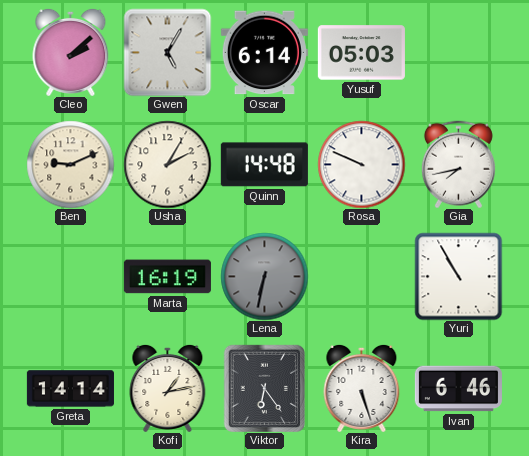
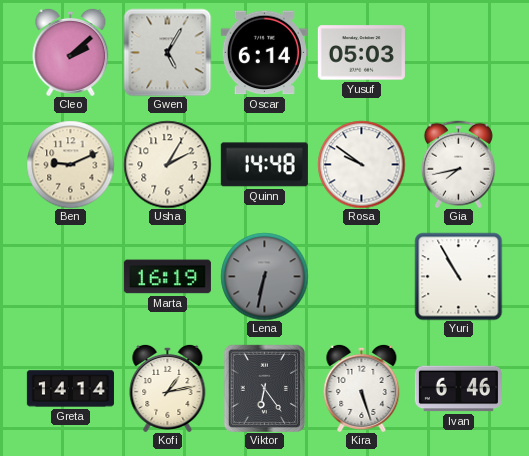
Rosa: 9:49 -> 9:51 (361, 164)
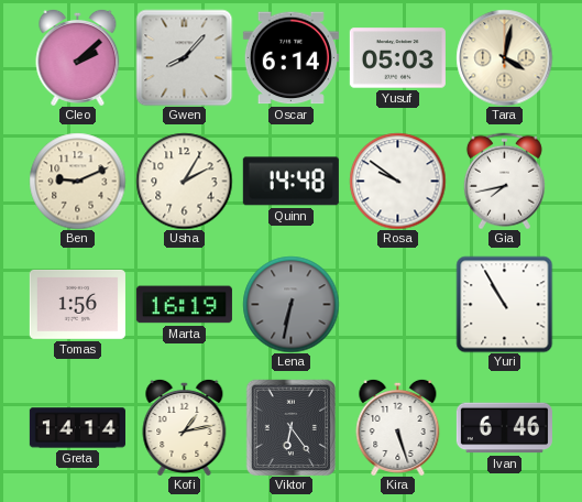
Gwen: 5:05 -> 8:07 (184, 57)
Tara: none -> 4:02 (504, 57)
Tomas: none -> 1:56 (77, 304)
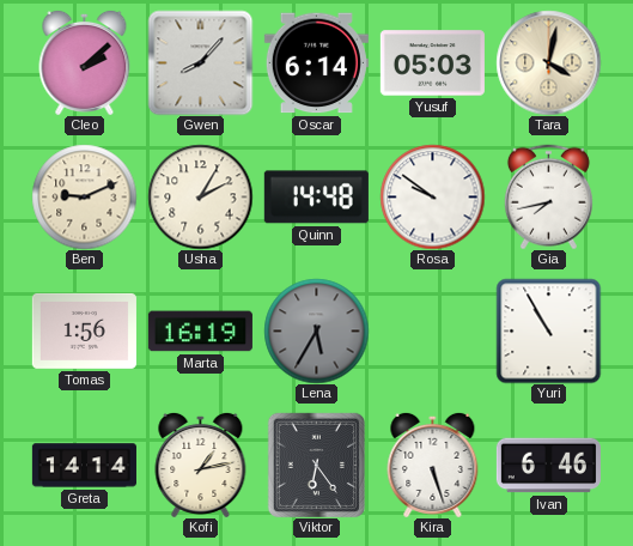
Lena: 6:32 -> 5:35 (316, 330)
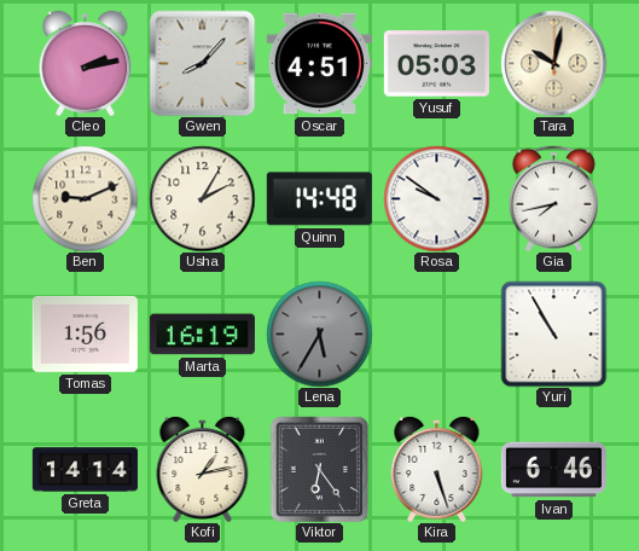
Cleo: 2:08 -> 2:13 (86, 63)
Oscar: 6:14 -> 4:51 (319, 64)
Tara: 4:02 -> 10:02 (553, 63)
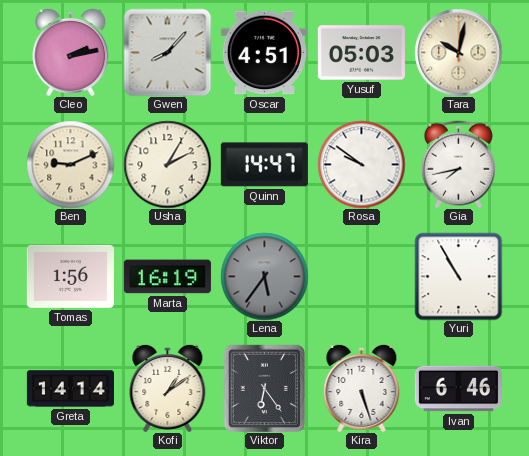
Quinn: 14:48 -> 14:47 (264, 165)
Lena: 5:35 -> 5:36 (264, 276)
Kofi: 1:13 -> 1:09 (168, 388)
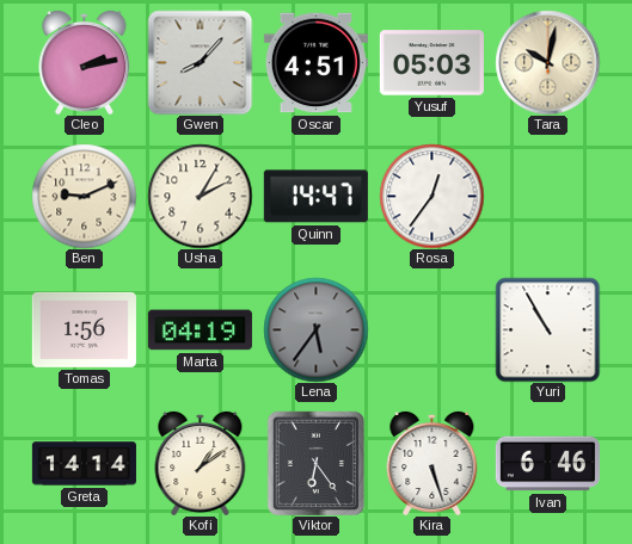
Rosa: 9:51 -> 12:36 (431, 196)
Gia: 7:43 -> none (458, 164)
Marta: 16:19 -> 04:19 (200, 330)
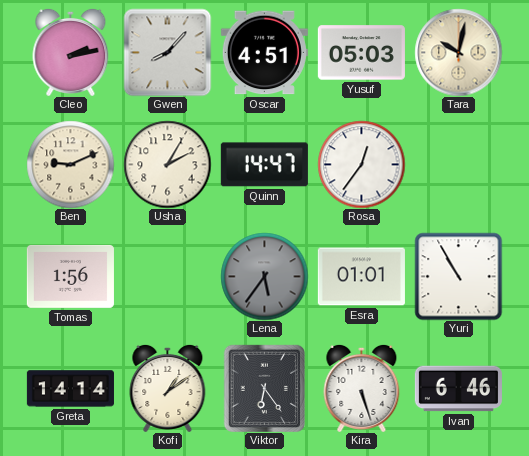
Marta: 04:19 -> none (200, 330)
Esra: none -> 01:01 (361, 277)
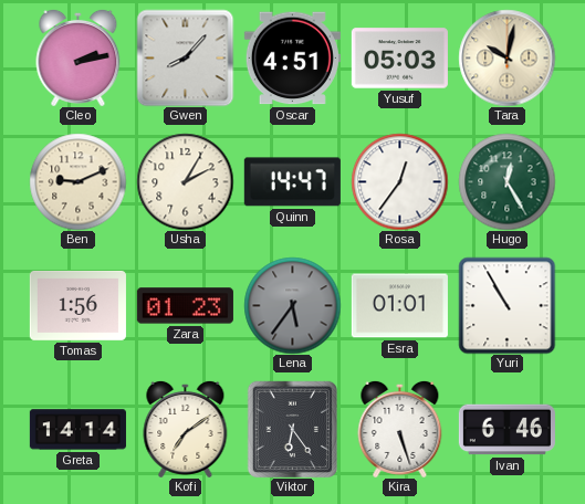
Hugo: none -> 12:25 (506, 181)
Zara: none -> 01:23 (185, 306)
Kofi: 1:09 -> 7:09 (186, 429)
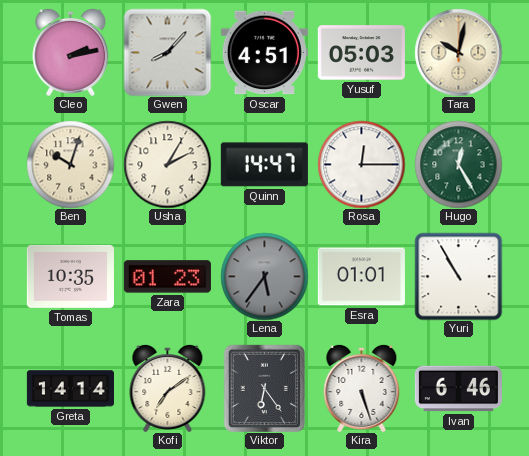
Ben: 9:11 -> 10:03 (70, 164)
Rosa: 12:36 -> 12:15 (361, 164)
Tomas: 1:56 -> 10:35 (70, 276)
